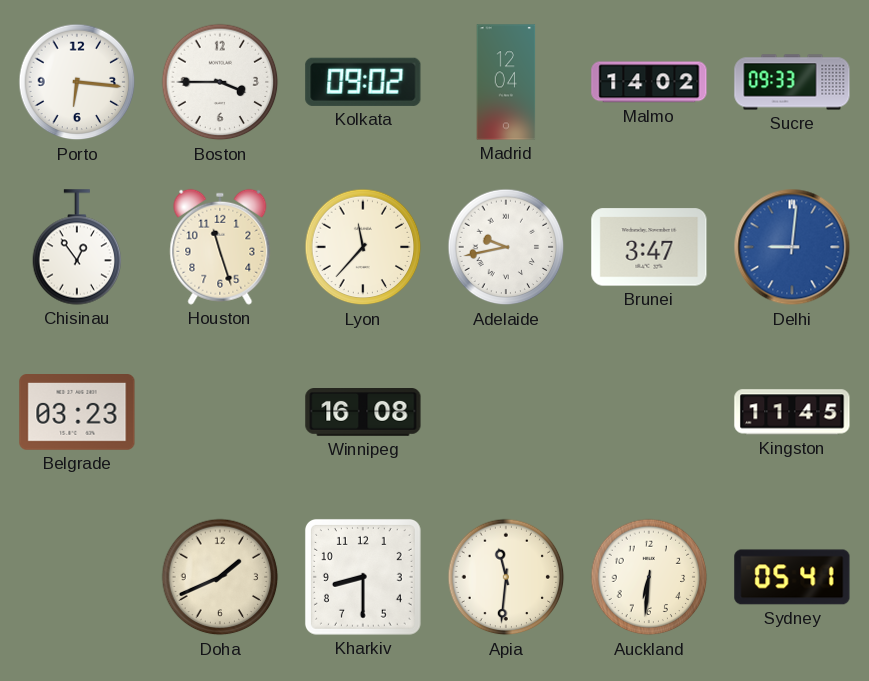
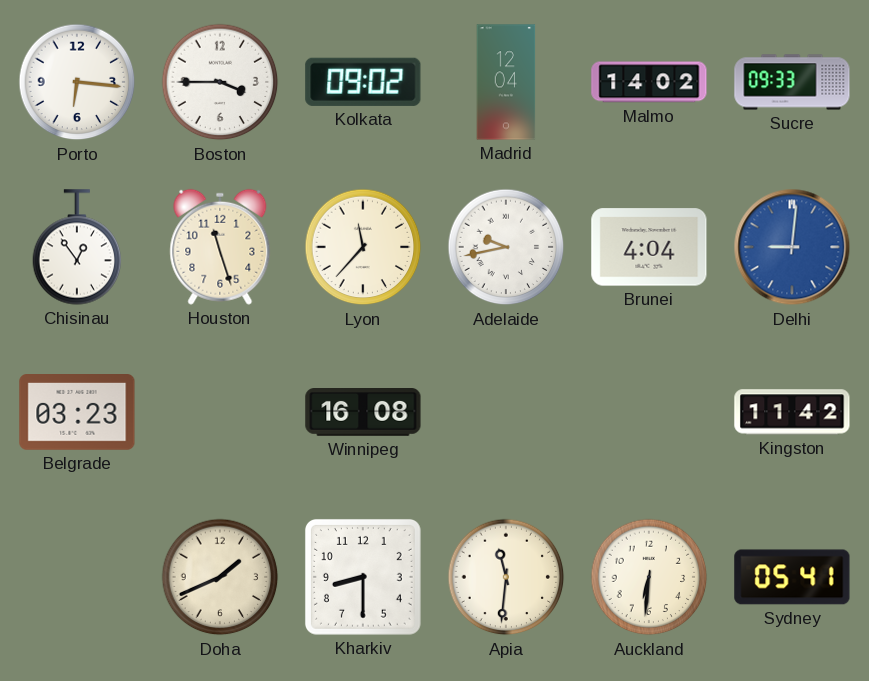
Brunei: 3:47 -> 4:04 (649, 247)
Kingston: 11:45 -> 11:42 (792, 412)
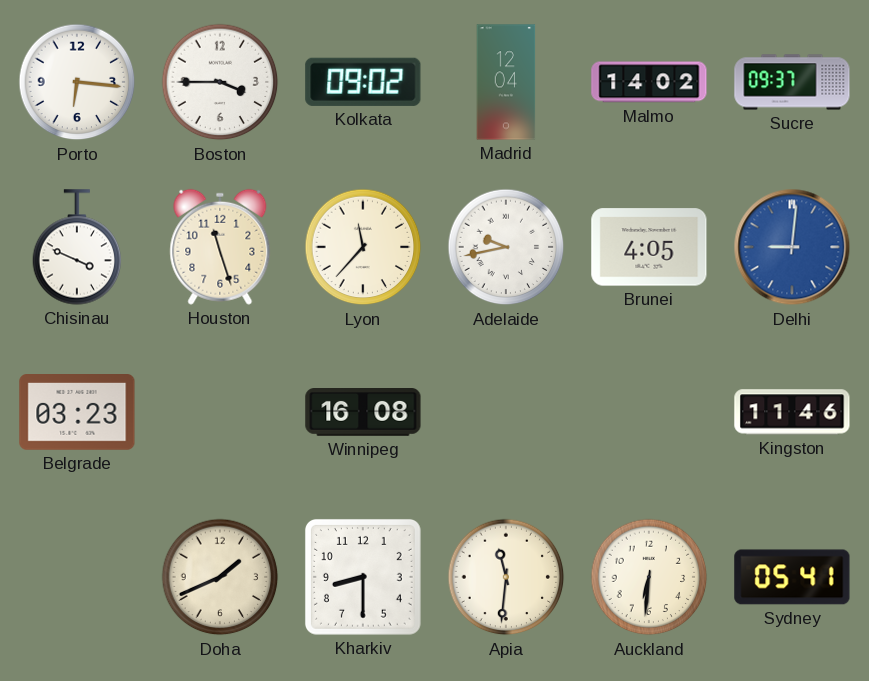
Sucre: 09:33 -> 09:37 (792, 82)
Chisinau: 12:54 -> 3:49 (77, 247)
Brunei: 4:04 -> 4:05 (649, 247)
Kingston: 11:42 -> 11:46 (792, 412)
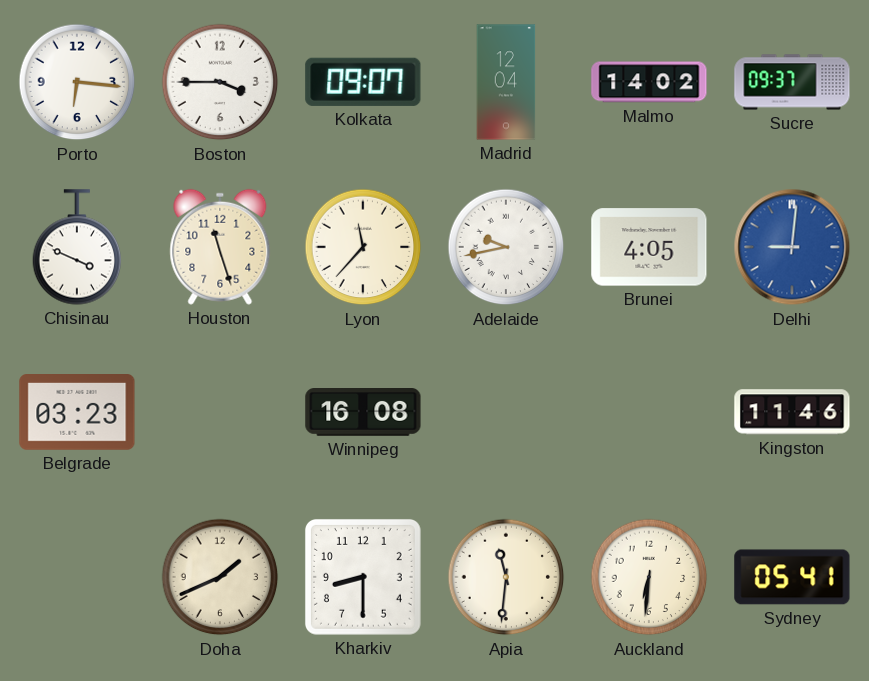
Kolkata: 09:02 -> 09:07 (363, 82)
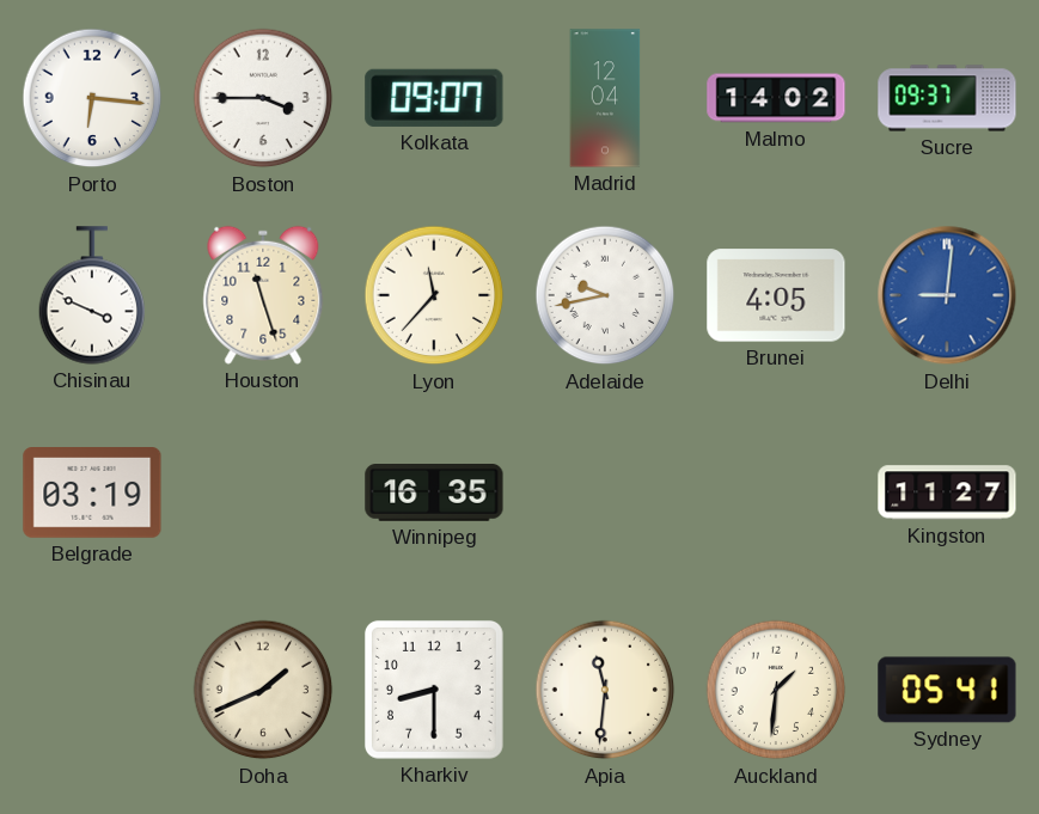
Belgrade: 03:23 -> 03:19 (92, 494)
Winnipeg: 16:08 -> 16:35 (434, 492)
Kingston: 11:46 -> 11:27 (947, 492)
Auckland: 6:31 -> 1:31 (776, 690)
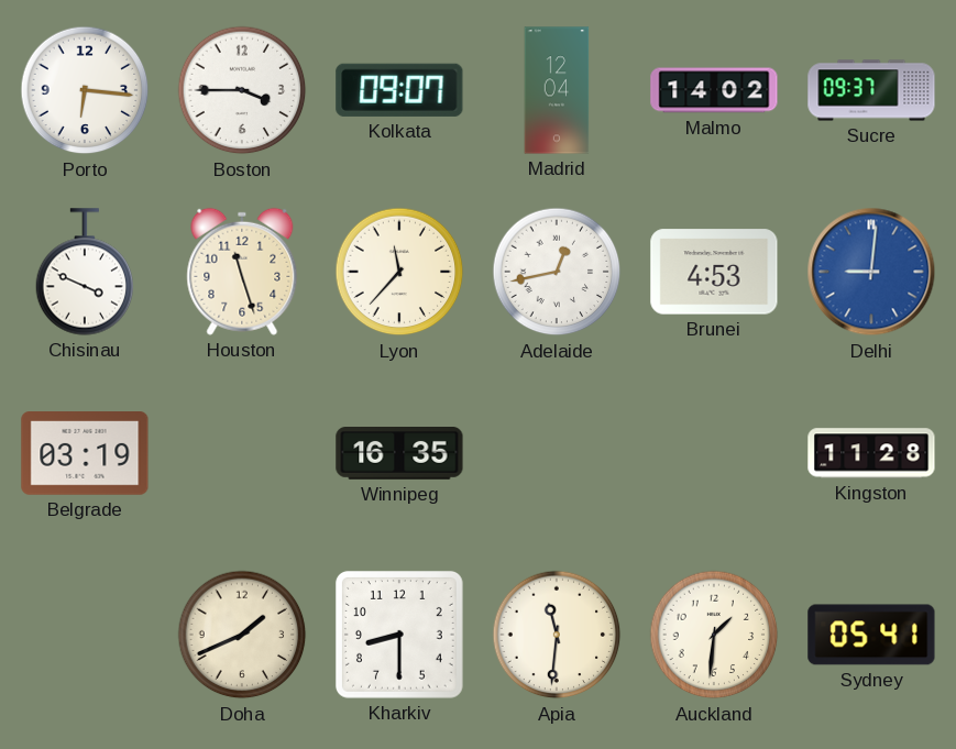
Adelaide: 9:43 -> 12:43 (557, 272)
Brunei: 4:05 -> 4:53 (714, 272)
Kingston: 11:27 -> 11:28 (871, 453)
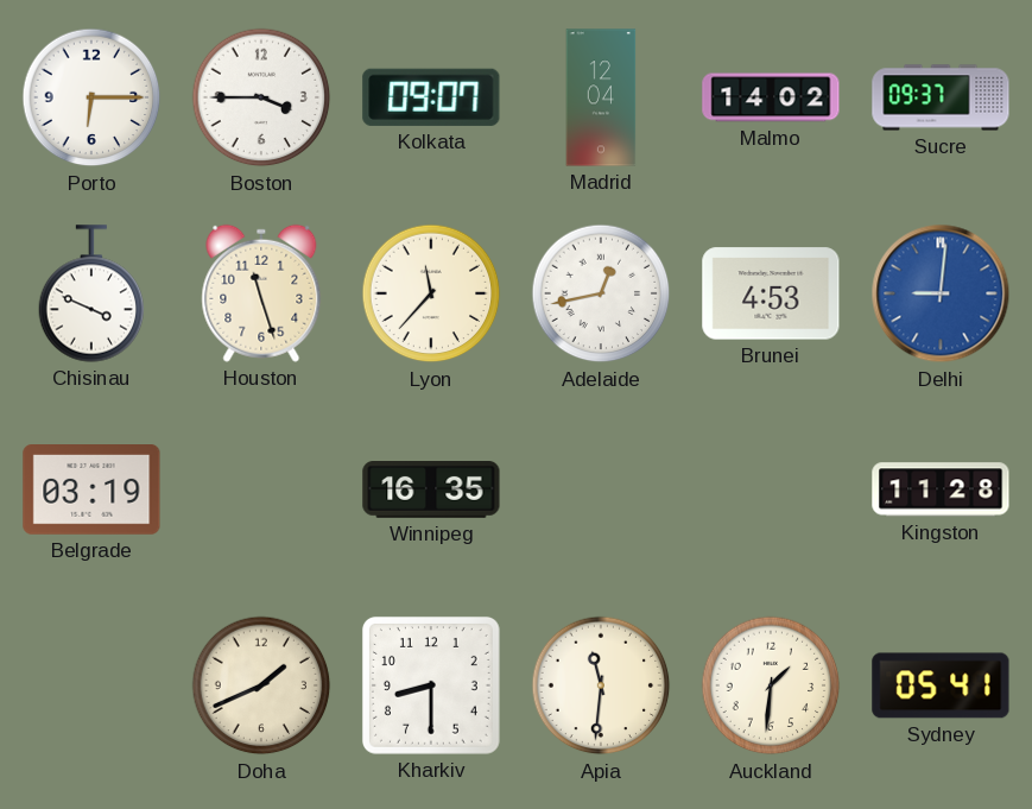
Porto: 6:16 -> 6:15 (91, 97)
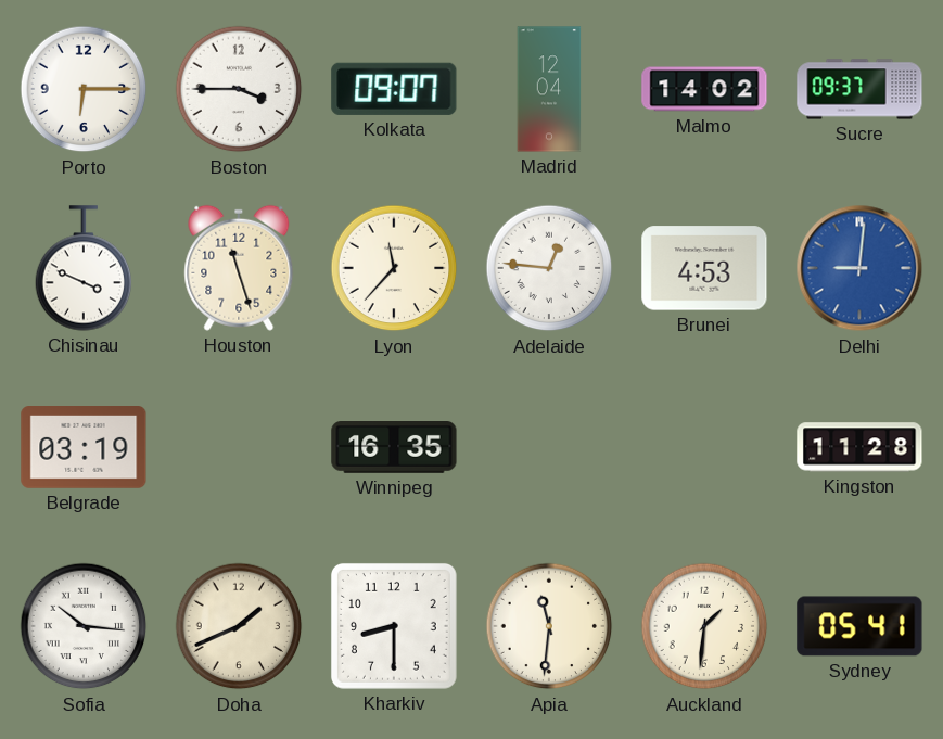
Adelaide: 12:43 -> 12:46 (549, 268)
Sofia: none -> 10:16 (84, 626)
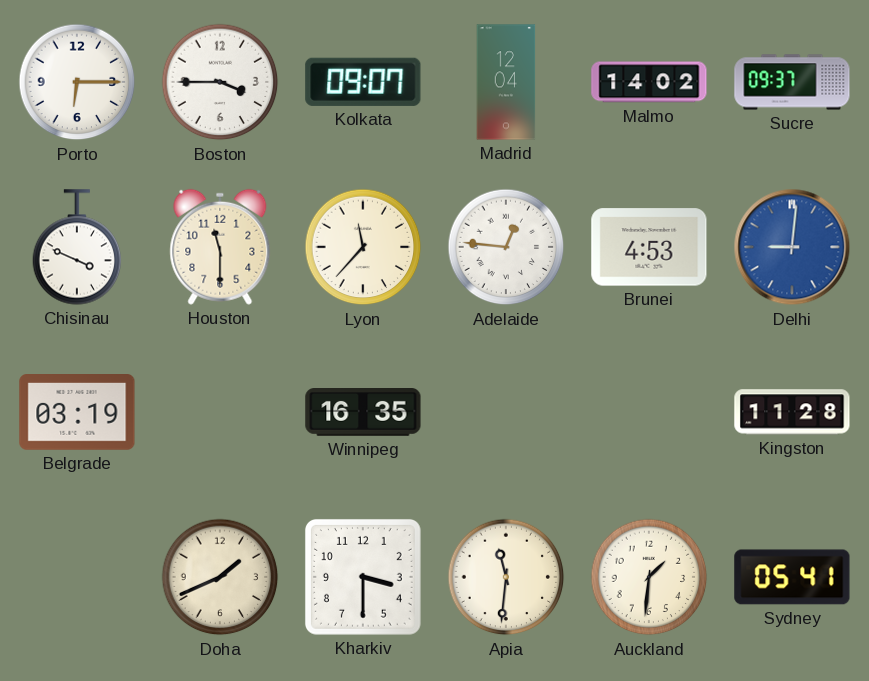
Houston: 11:27 -> 11:30 (220, 247)
Sofia: 10:16 -> none (84, 626)
Kharkiv: 8:30 -> 3:30 (363, 577)
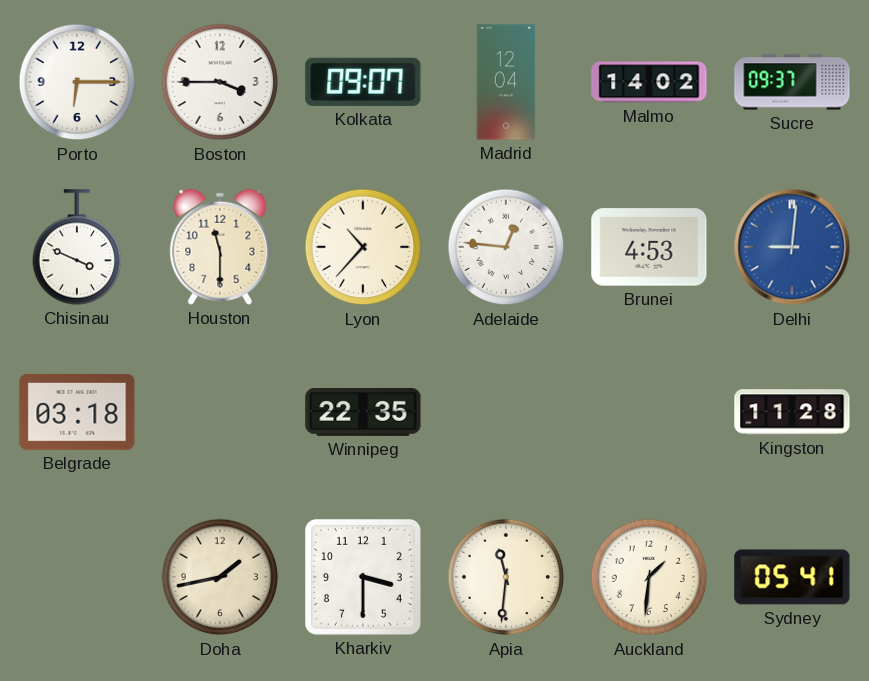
Lyon: 11:37 -> 10:37 (363, 247)
Belgrade: 03:19 -> 03:18 (77, 413)
Winnipeg: 16:35 -> 22:35 (363, 412)
Doha: 1:41 -> 1:43 (220, 577)
